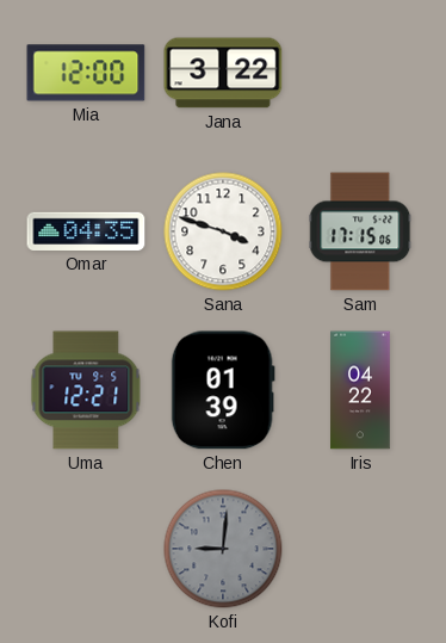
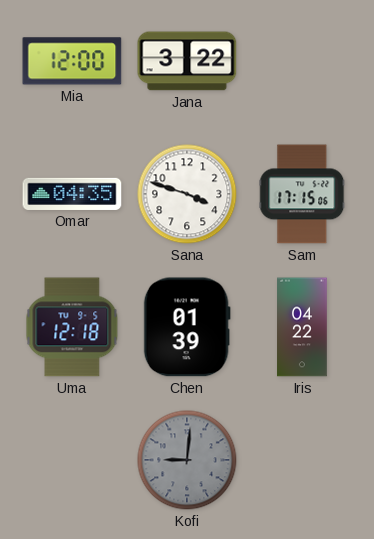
Uma: 12:21 -> 12:18 (72, 327)
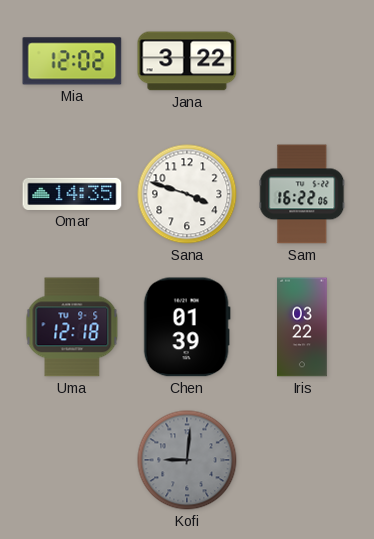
Mia: 12:00 -> 12:02 (72, 61)
Omar: 04:35 -> 14:35 (72, 194)
Sam: 17:15 -> 16:22 (302, 194)
Iris: 04:22 -> 03:22 (302, 327)
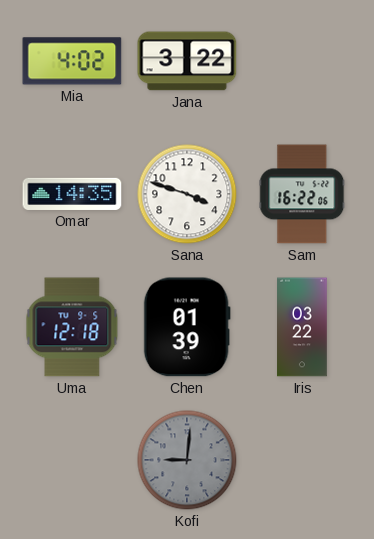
Mia: 12:02 -> 4:02 (72, 61)
